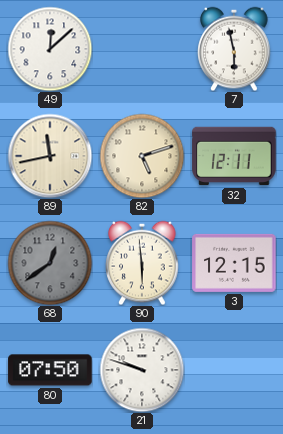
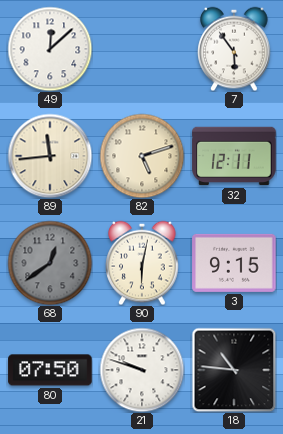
7: 5:58 -> 5:54 (234, 49)
89: 11:43 -> 11:44 (50, 156)
90: 5:59 -> 6:02 (142, 263)
3: 12:15 -> 9:15 (234, 263)
18: none -> 10:46 (234, 370)
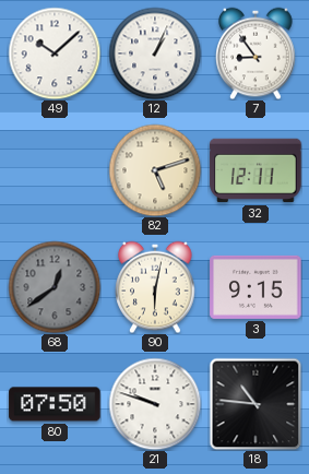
49: 12:08 -> 10:08 (55, 54)
12: none -> 1:04 (155, 54)
7: 5:54 -> 8:54 (255, 54)
89: 11:44 -> none (50, 156)
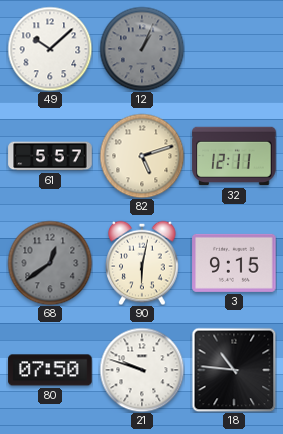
12 dial: white -> grey (142, 49)
7: 8:54 -> none (255, 54)
61: none -> 5:57 (50, 156)
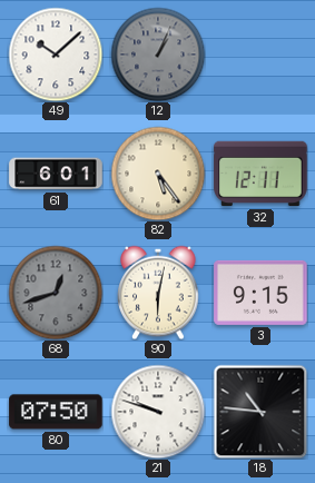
61: 5:57 -> 6:01 (56, 174)
82: 5:12 -> 5:24 (158, 174)
68: 12:39 -> 12:42 (56, 293)
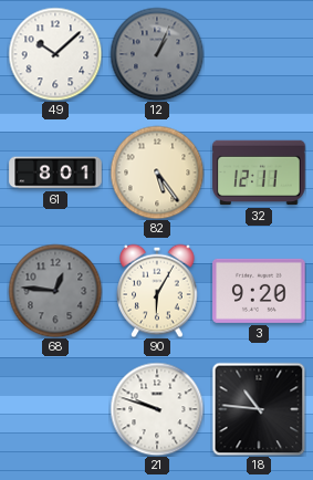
61: 6:01 -> 8:01 (55, 173)
68: 12:42 -> 12:46 (55, 291)
90: 6:02 -> 6:05 (157, 291)
3: 9:15 -> 9:20 (259, 291)
80: 07:50 -> none (56, 412)
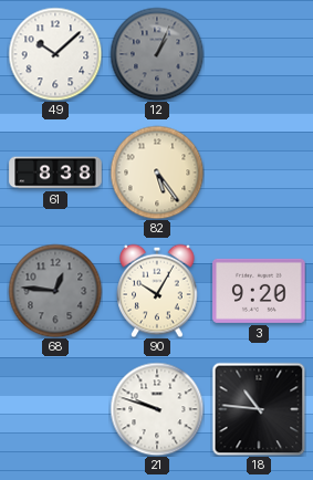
61: 8:01 -> 8:38 (55, 173)
32: 12:11 -> none (259, 173)
90: 6:05 -> 10:05 (157, 291)
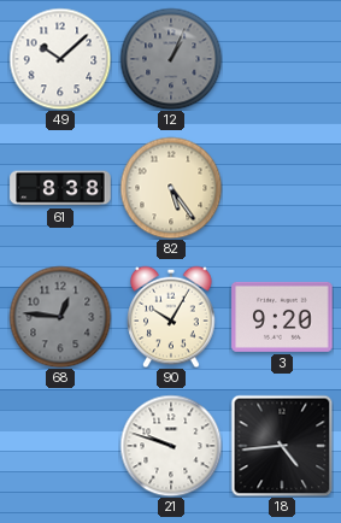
18: 10:46 -> 4:44 (282, 446)
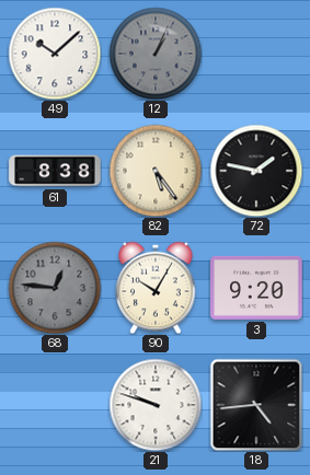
72: none -> 1:47 (256, 171)
